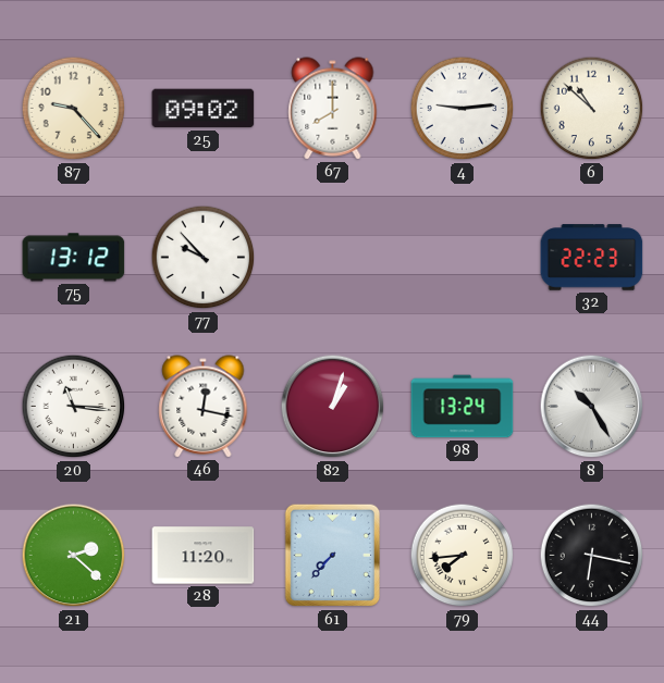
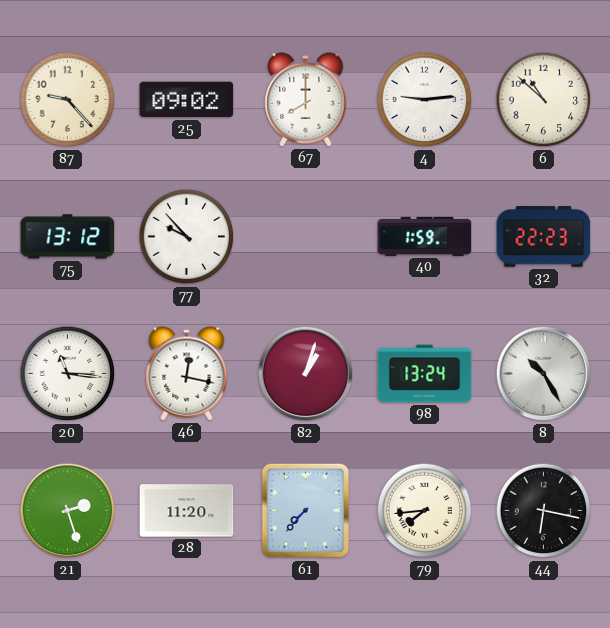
40: none -> 1:59 (425, 236)
21: 2:22 -> 2:27 (68, 511)
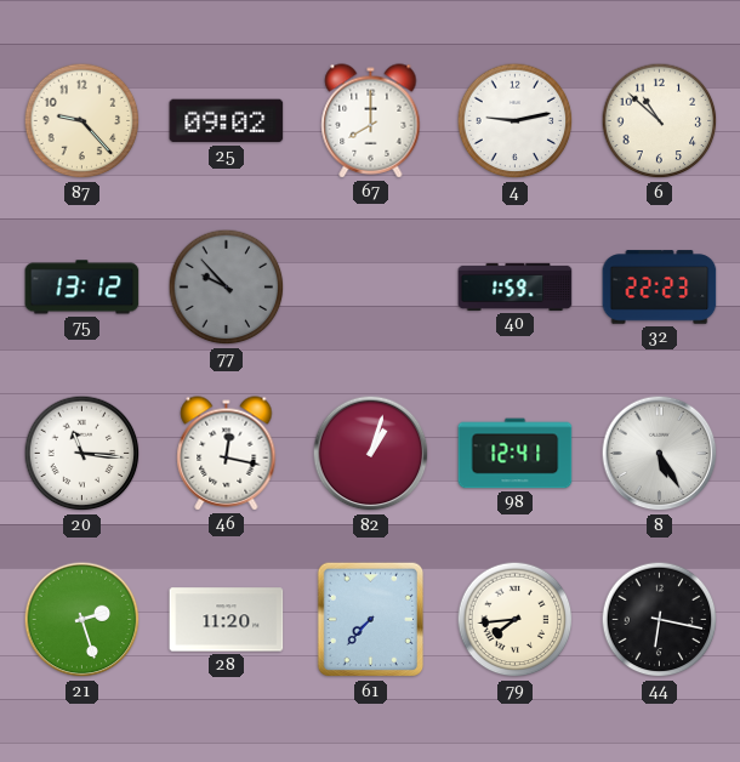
4: 9:14 -> 9:13 (516, 121)
77 dial: white -> grey (227, 288)
98: 13:24 -> 12:41 (516, 454)
8: 10:25 -> 5:25 (660, 454)
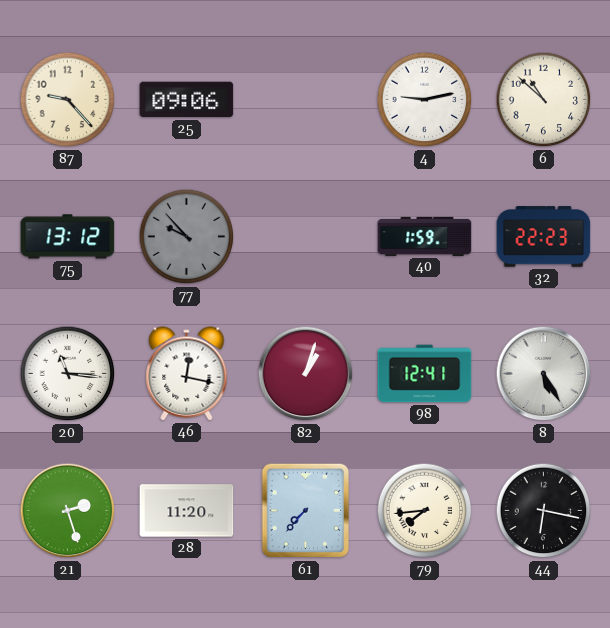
25: 09:02 -> 09:06 (187, 100)
67: 8:00 -> none (371, 121)
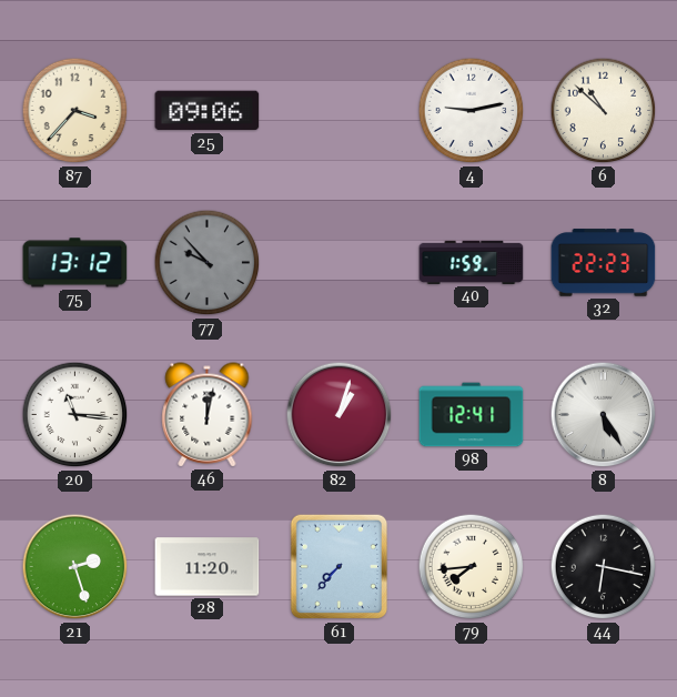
87: 9:23 -> 3:37 (75, 111)
46: 12:17 -> 12:02 (208, 415)
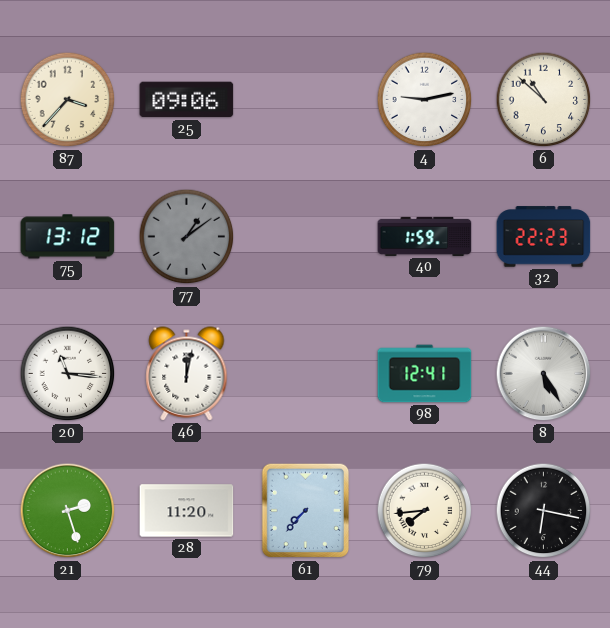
77: 9:53 -> 1:09 (187, 237)
82: 1:03 -> none (340, 415)
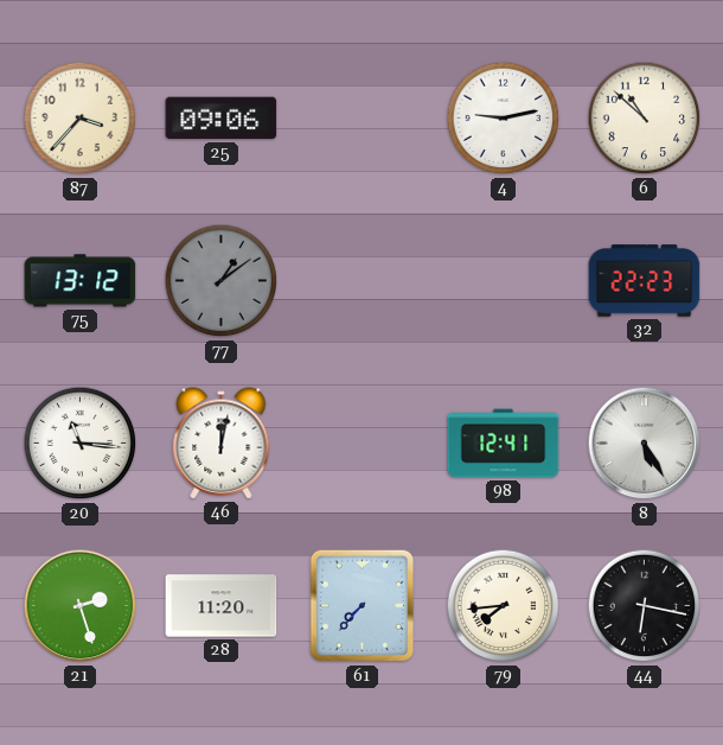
40: 1:59 -> none (425, 236)
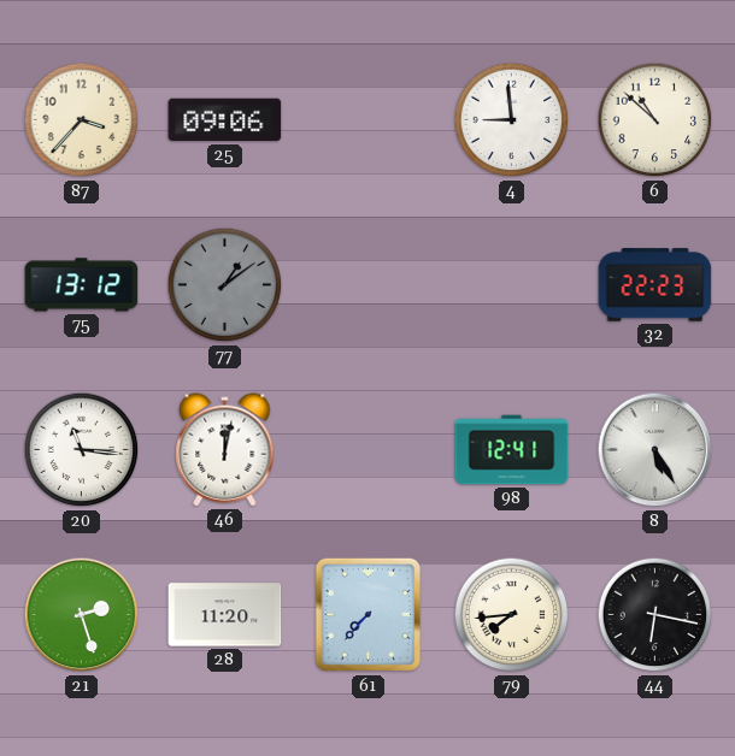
4: 9:13 -> 8:59 (512, 120)
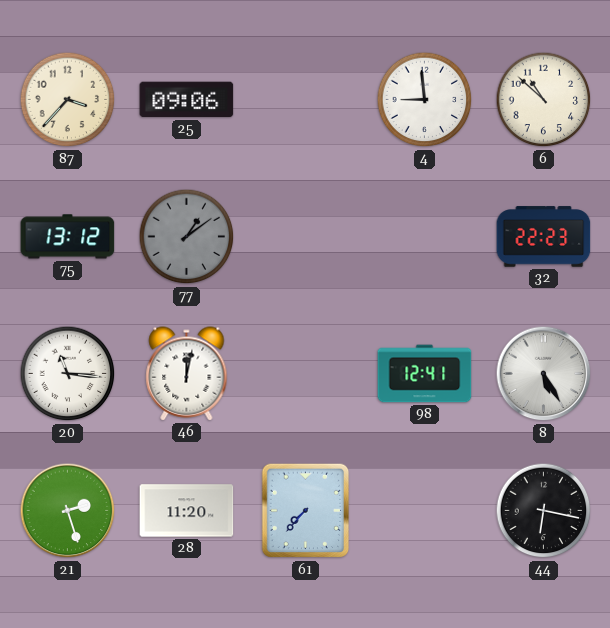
79: 7:44 -> none (512, 615)
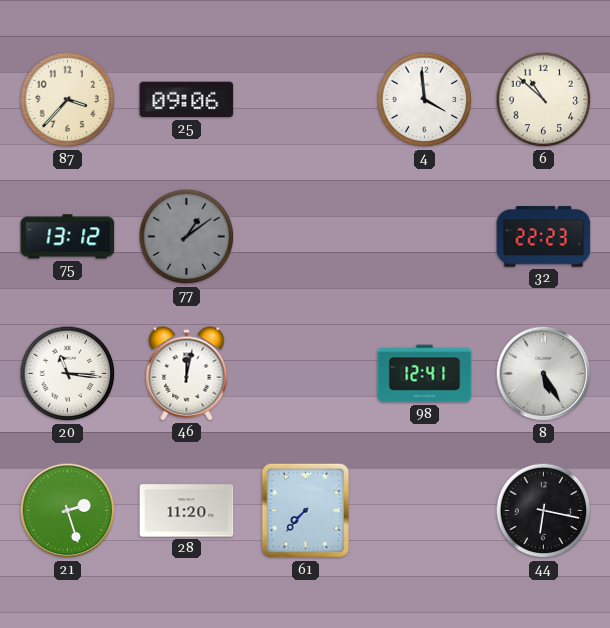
4: 8:59 -> 3:59 (425, 100)
